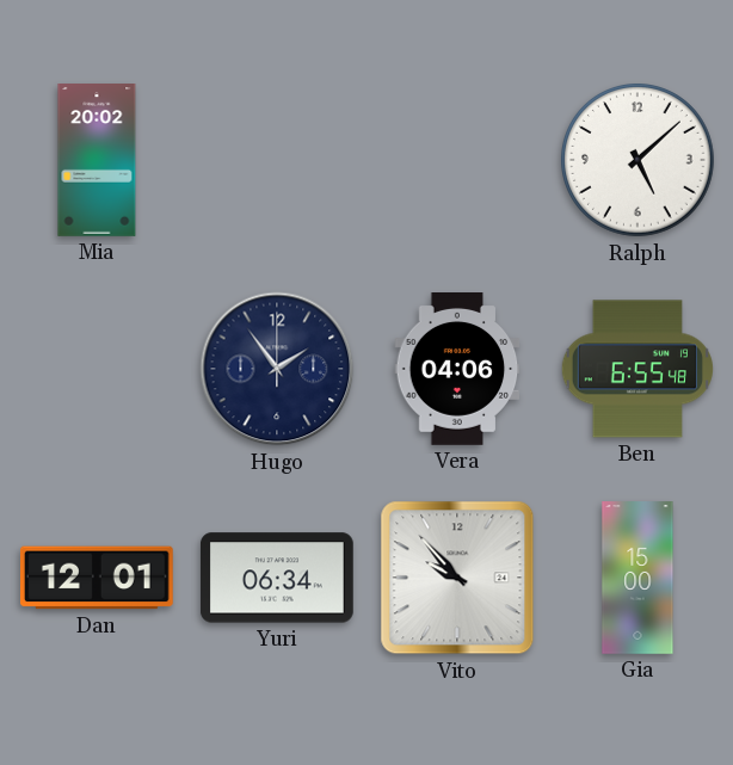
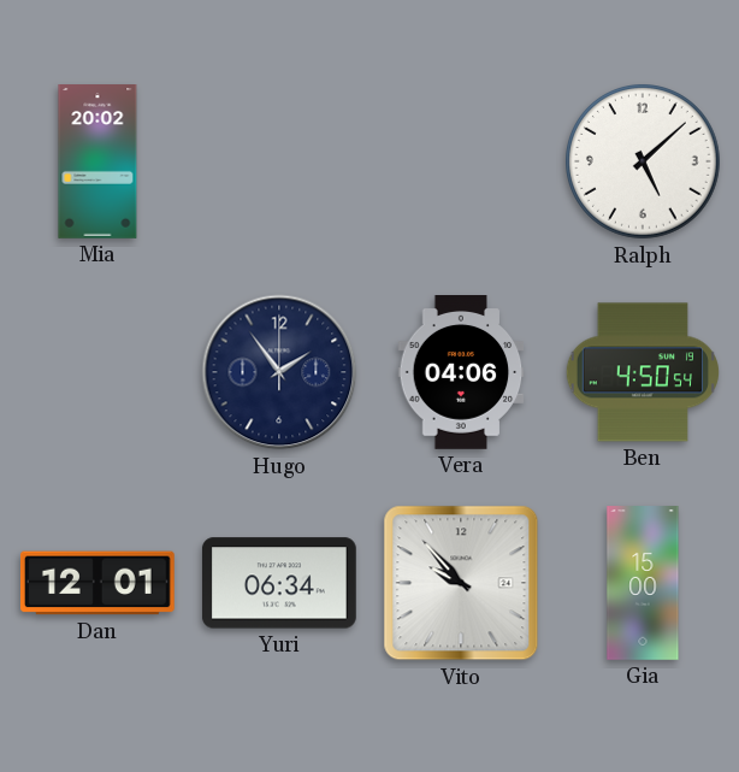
Ben: 6:55 -> 4:50 (642, 372)
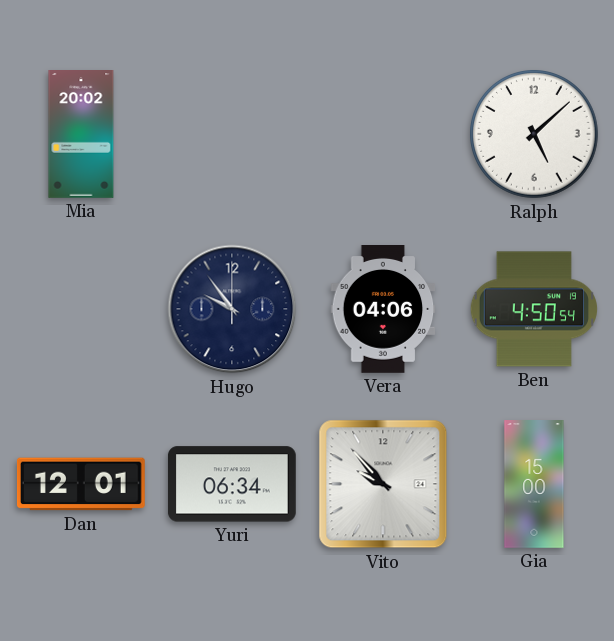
Hugo: 1:54 -> 9:54 (232, 309)
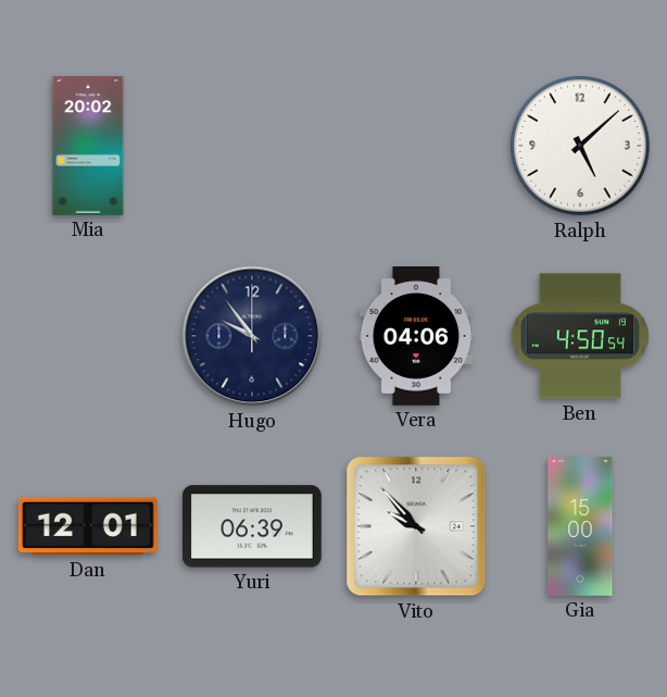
Yuri: 06:34 -> 06:39 (252, 526)
